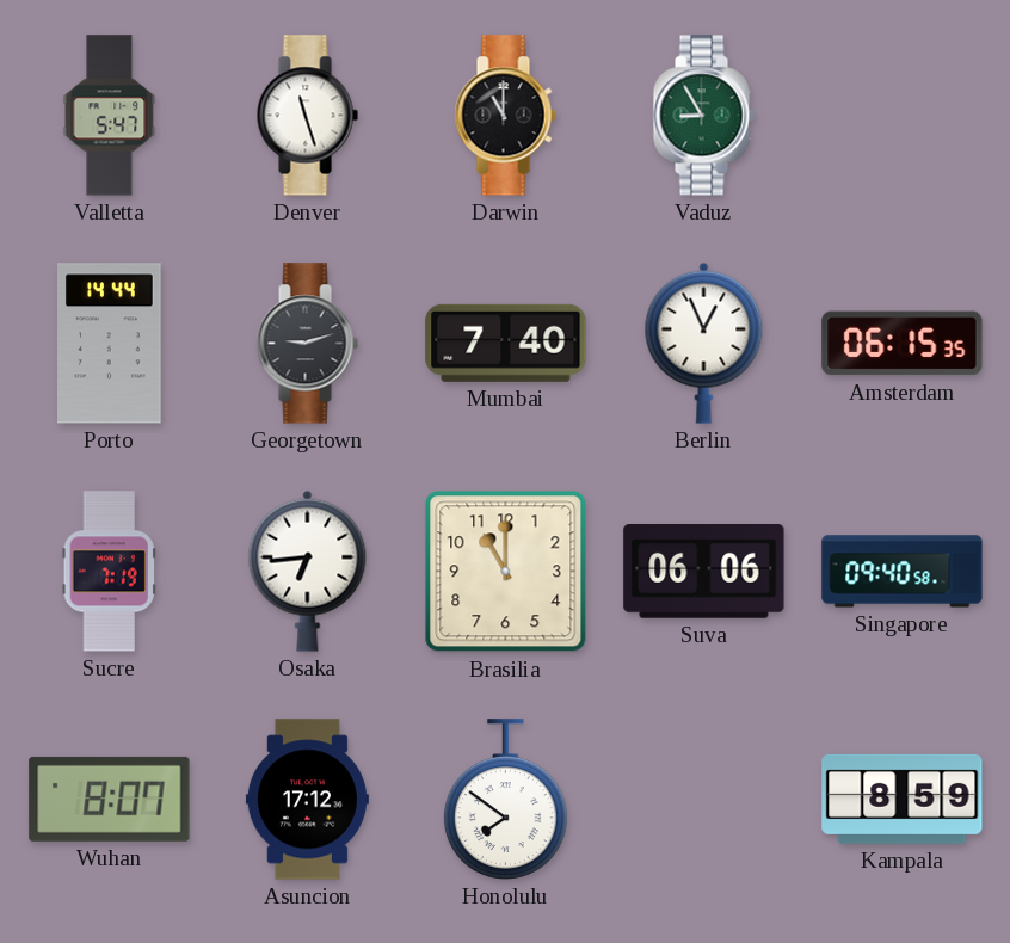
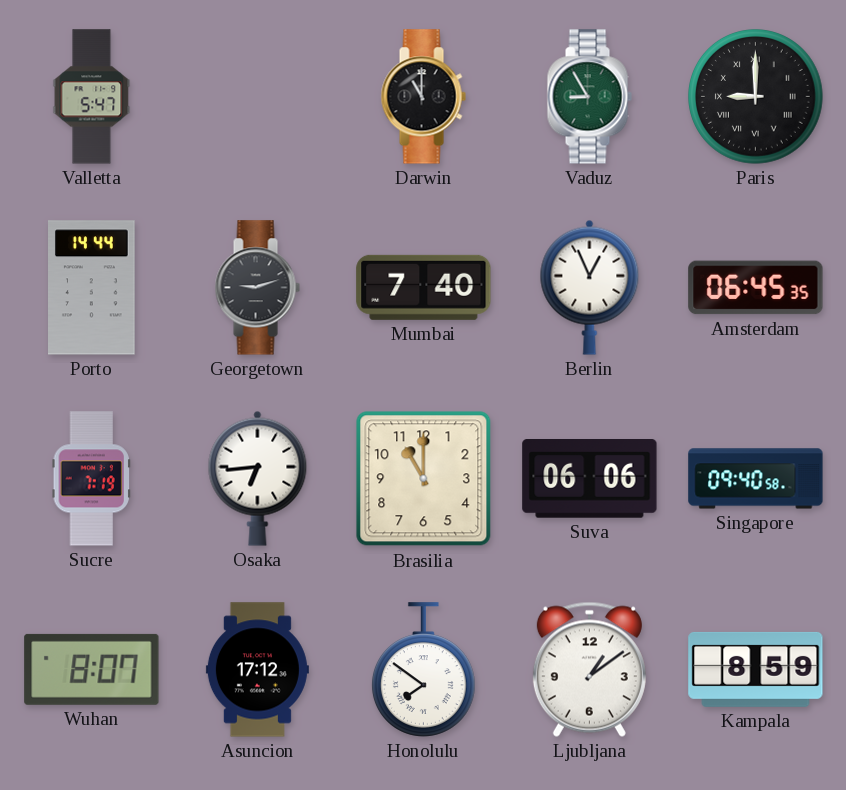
Denver: 11:27 -> none (307, 116)
Paris: none -> 9:00 (756, 97)
Amsterdam: 06:15 -> 06:45 (756, 288)
Ljubljana: none -> 1:09 (589, 669)
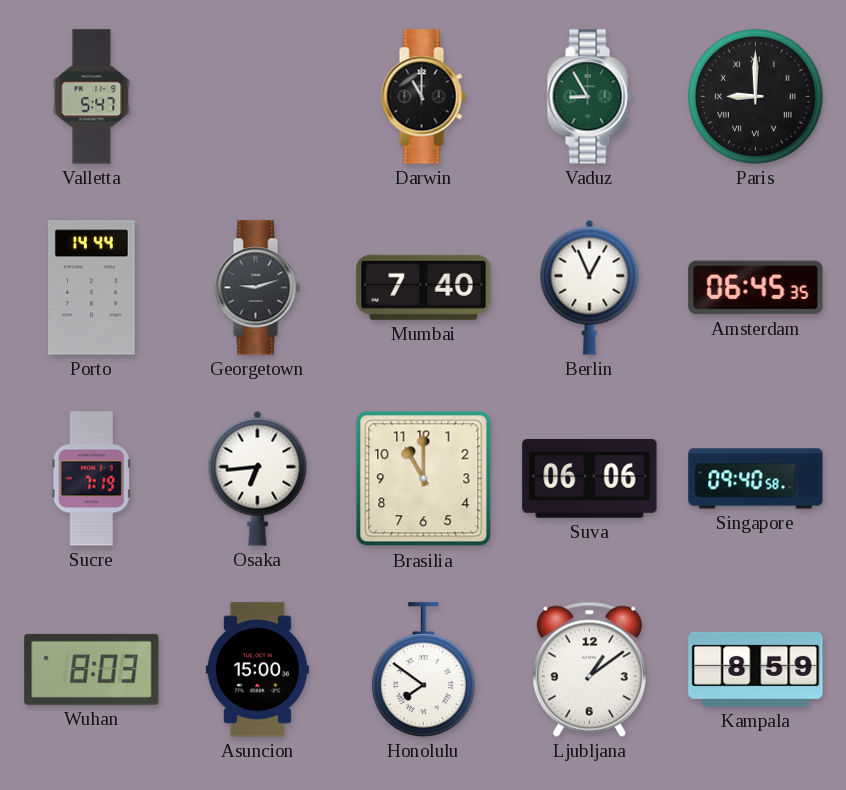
Wuhan: 8:07 -> 8:03 (92, 669)
Asuncion: 17:12 -> 15:00 (257, 670)
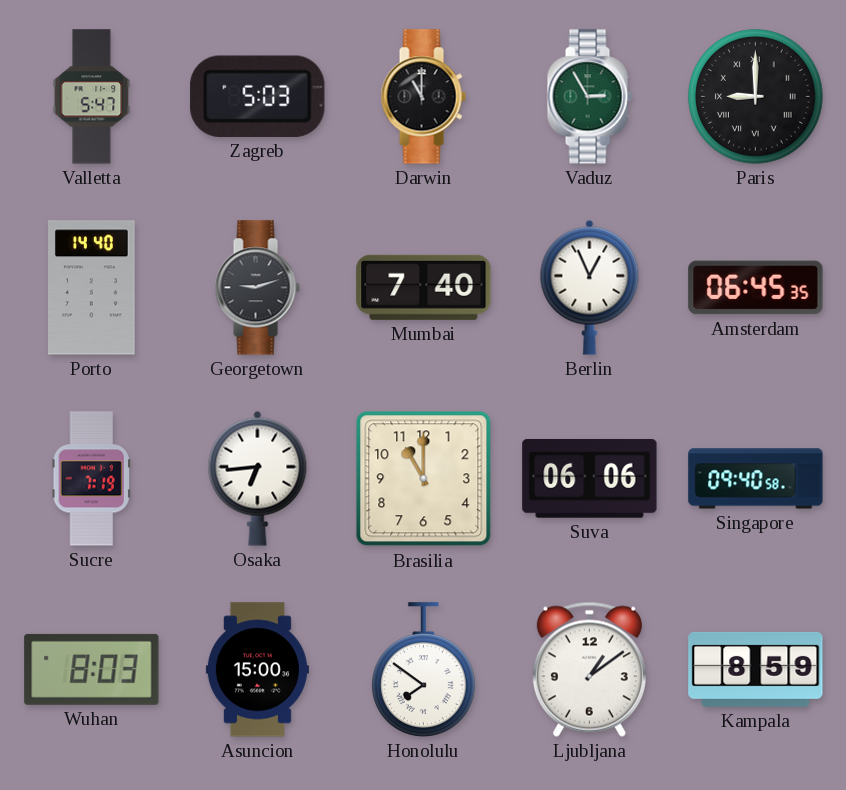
Zagreb: none -> 5:03 (258, 96)
Vaduz: 8:55 -> 2:55 (589, 97)
Porto: 14:44 -> 14:40 (92, 288)
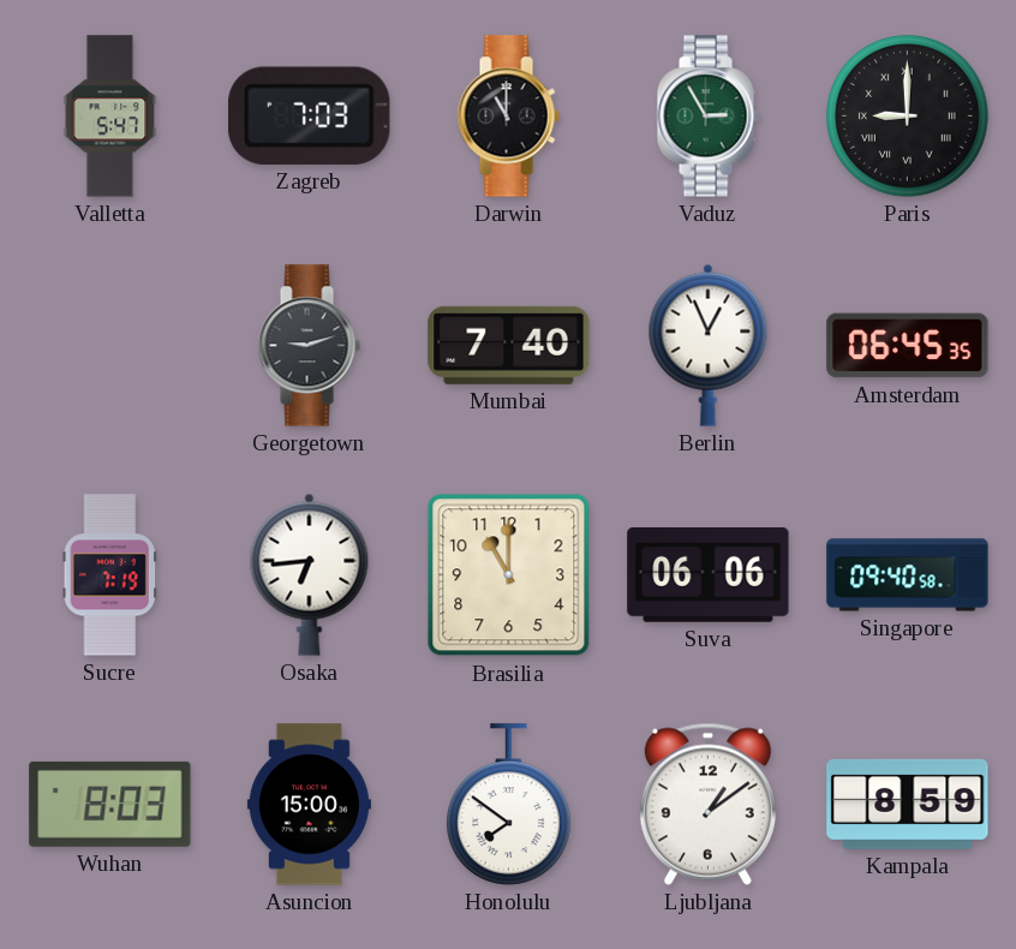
Zagreb: 5:03 -> 7:03 (310, 115)
Porto: 14:40 -> none (92, 288)
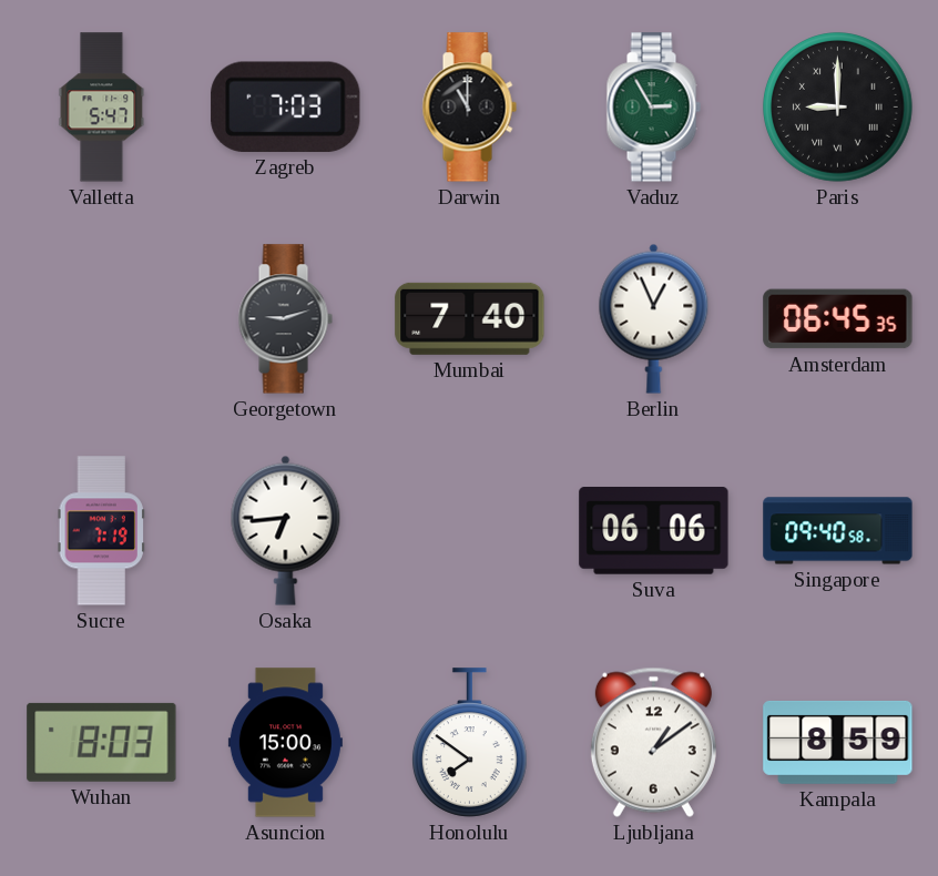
Brasilia: 11:00 -> none (509, 575)
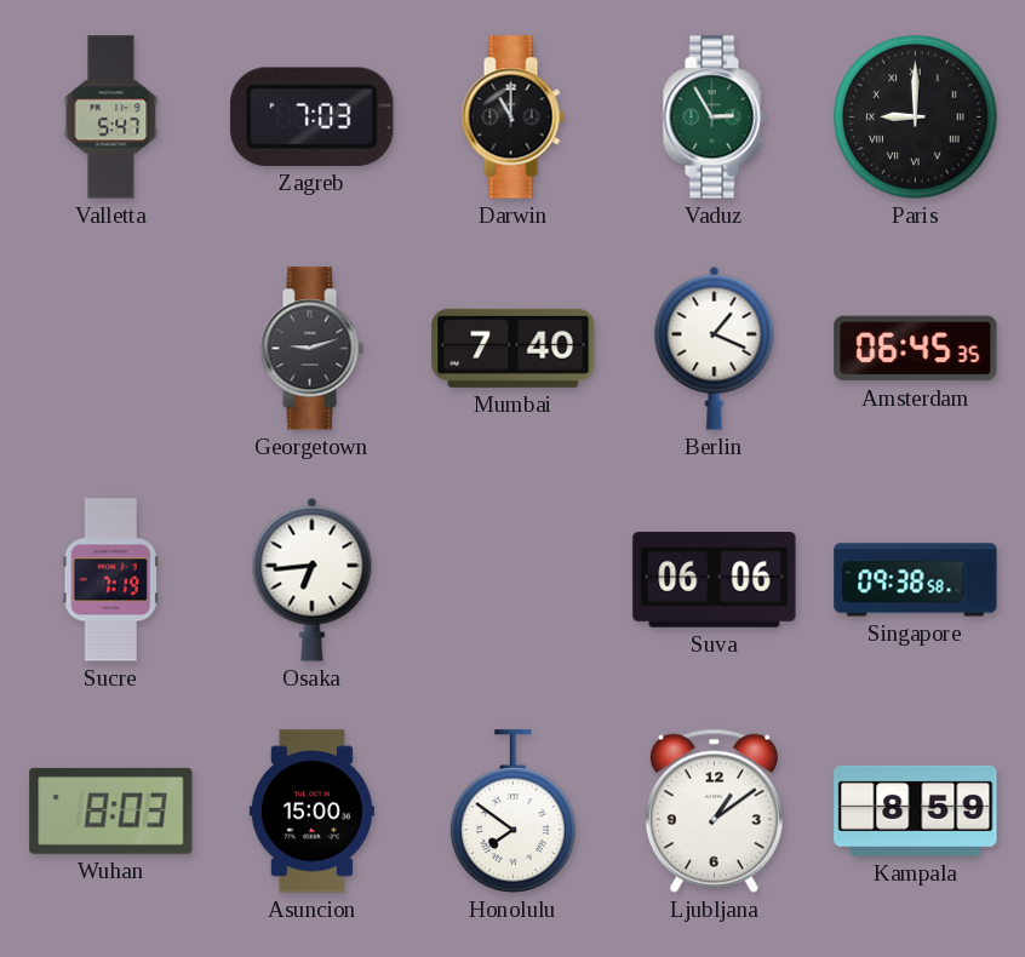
Berlin: 12:56 -> 1:19 (715, 348)
Singapore: 09:40 -> 09:38 (916, 580)
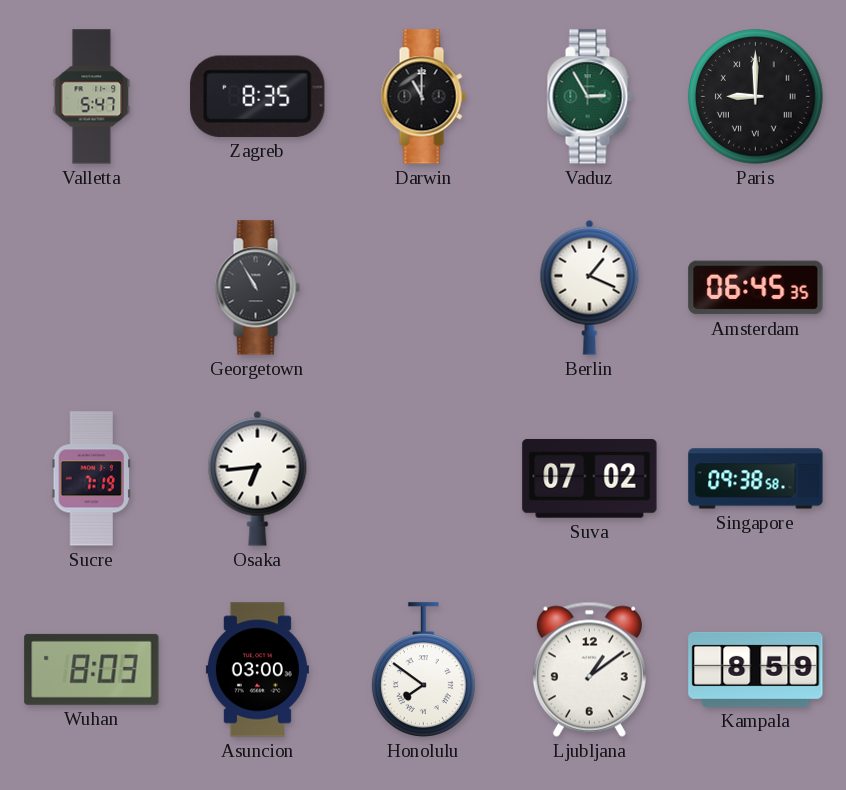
Zagreb: 7:03 -> 8:35 (258, 96)
Georgetown: 9:12 -> 10:55 (257, 288)
Mumbai: 7:40 -> none (514, 348)
Suva: 06:06 -> 07:02 (590, 479)
Asuncion: 15:00 -> 03:00 (257, 670)
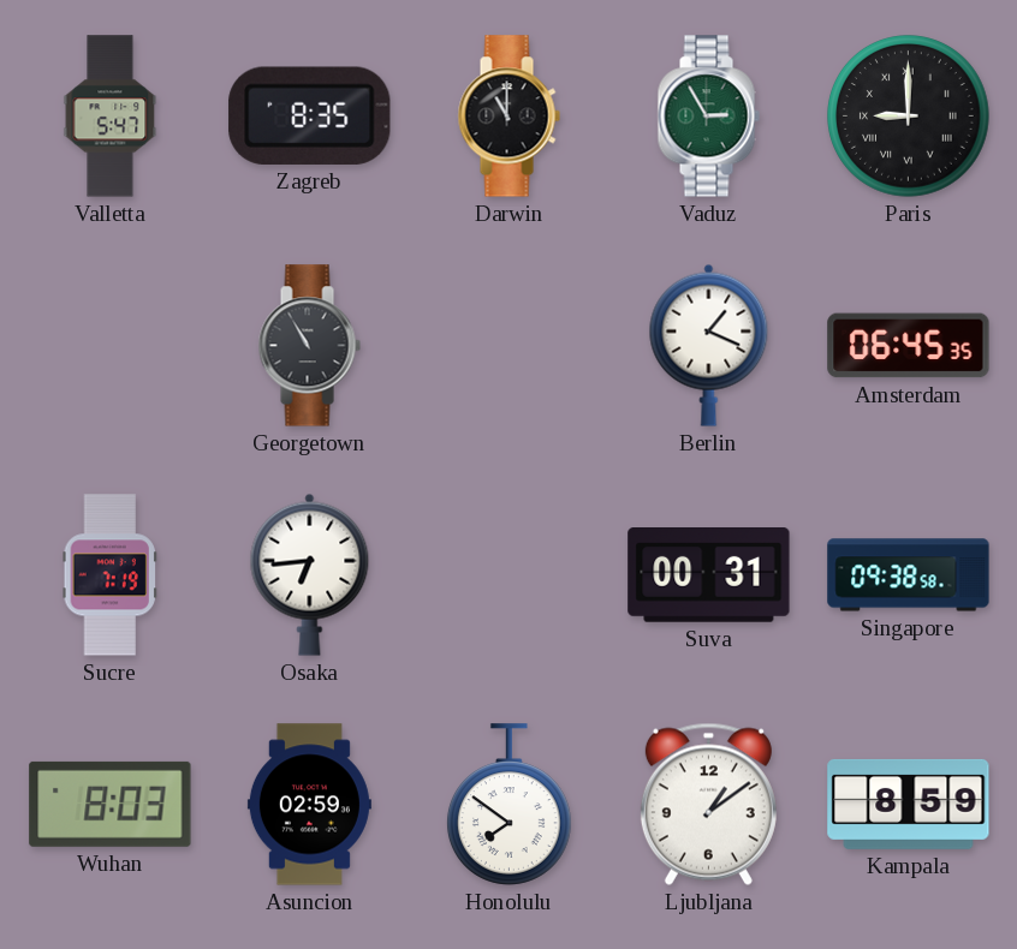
Suva: 07:02 -> 00:31 (709, 575)
Asuncion: 03:00 -> 02:59 (309, 805)
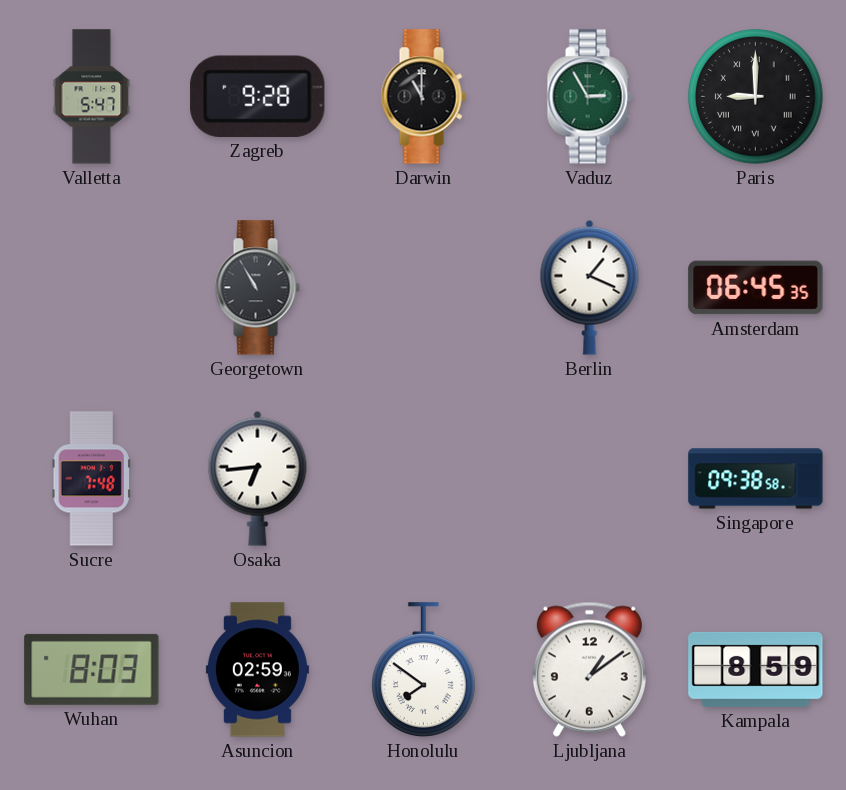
Zagreb: 8:35 -> 9:28 (258, 96)
Sucre: 7:19 -> 7:48 (91, 479)
Suva: 00:31 -> none (709, 575)
